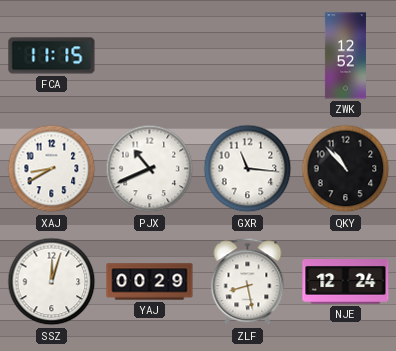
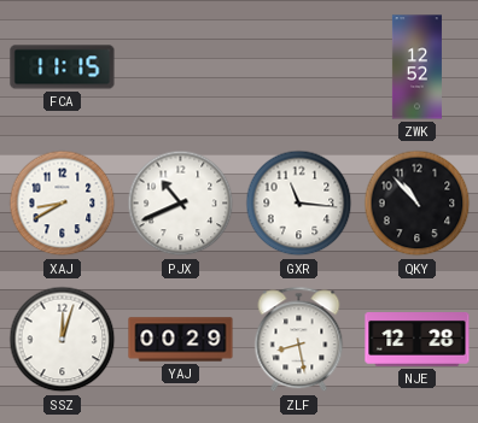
NJE: 12:24 -> 12:28 (418, 340)
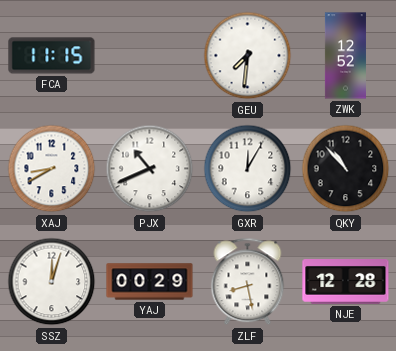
GEU: none -> 7:31 (248, 56)
GXR: 11:16 -> 12:05 (248, 169)
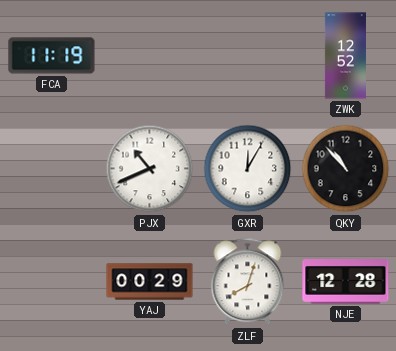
FCA: 11:15 -> 11:19 (52, 56)
GEU: 7:31 -> none (248, 56)
XAJ: 8:40 -> none (52, 169)
SSZ: 12:03 -> none (52, 282)
ZLF: 8:28 -> 8:03 (248, 282)
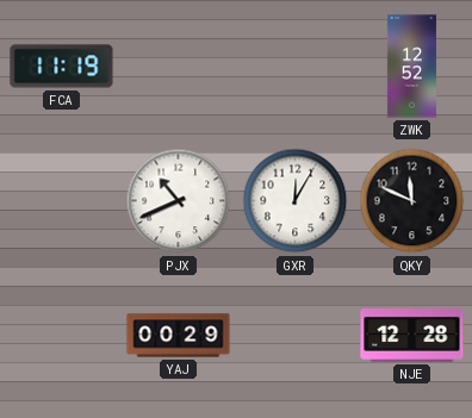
QKY: 10:53 -> 11:49 (412, 201)
ZLF: 8:03 -> none (248, 282)
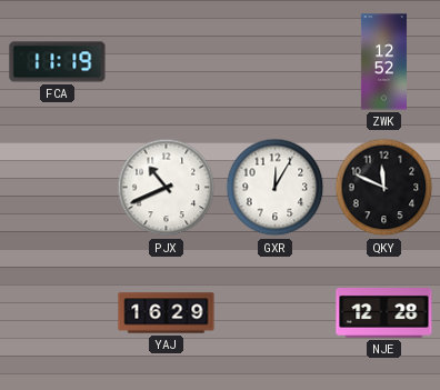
YAJ: 00:29 -> 16:29 (167, 313)
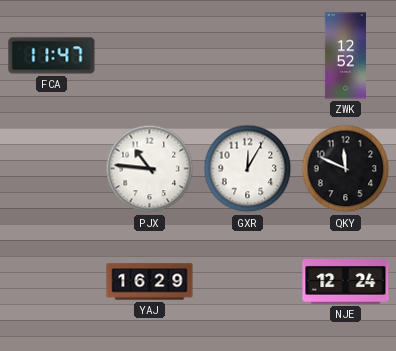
FCA: 11:19 -> 11:47 (52, 56)
PJX: 10:41 -> 10:46 (150, 169)
NJE: 12:28 -> 12:24 (346, 282)
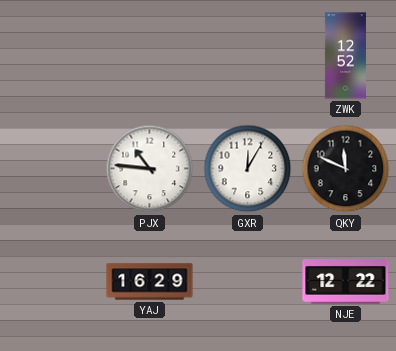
FCA: 11:47 -> none (52, 56)
NJE: 12:24 -> 12:22 (346, 282)
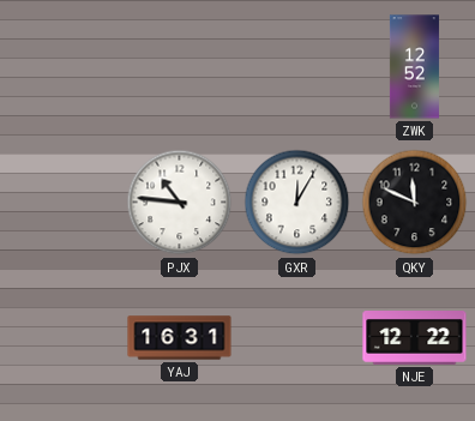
YAJ: 16:29 -> 16:31 (180, 338)
